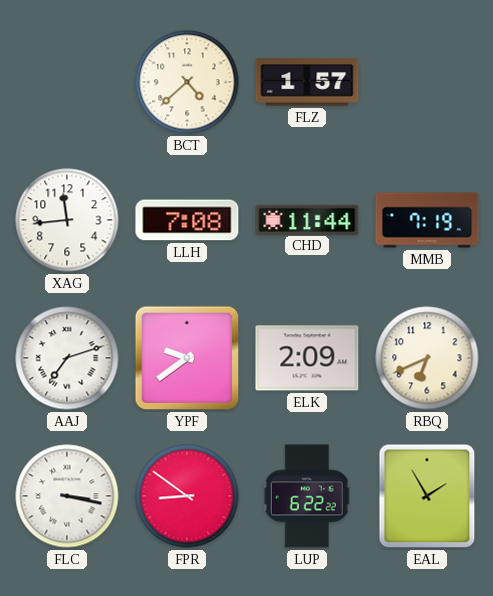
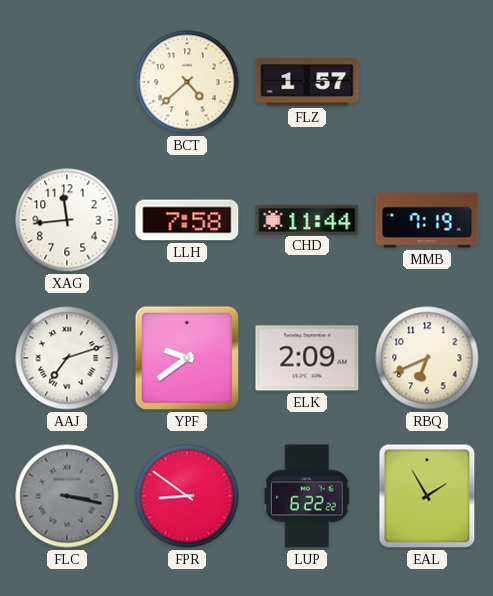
LLH: 7:08 -> 7:58 (187, 220)
FLC dial: white -> grey (67, 496)
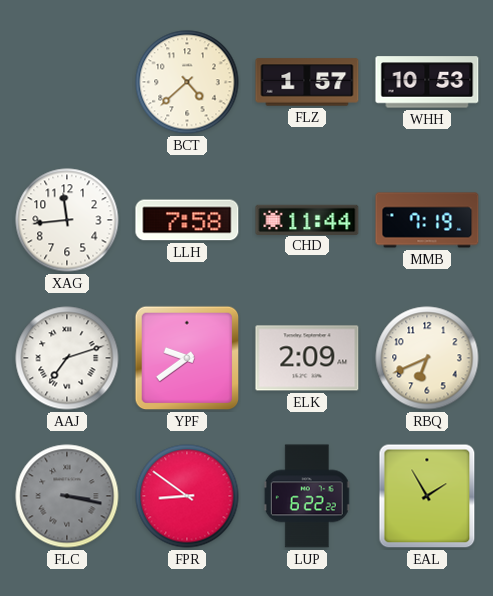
WHH: none -> 10:53 (427, 82)
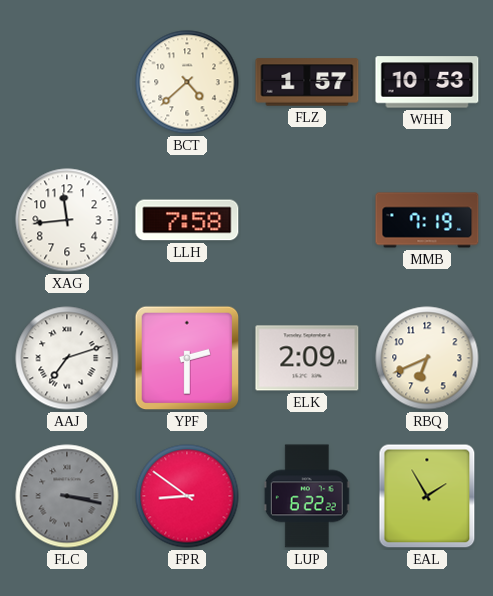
CHD: 11:44 -> none (307, 219)
YPF: 9:39 -> 2:30 (187, 358)
